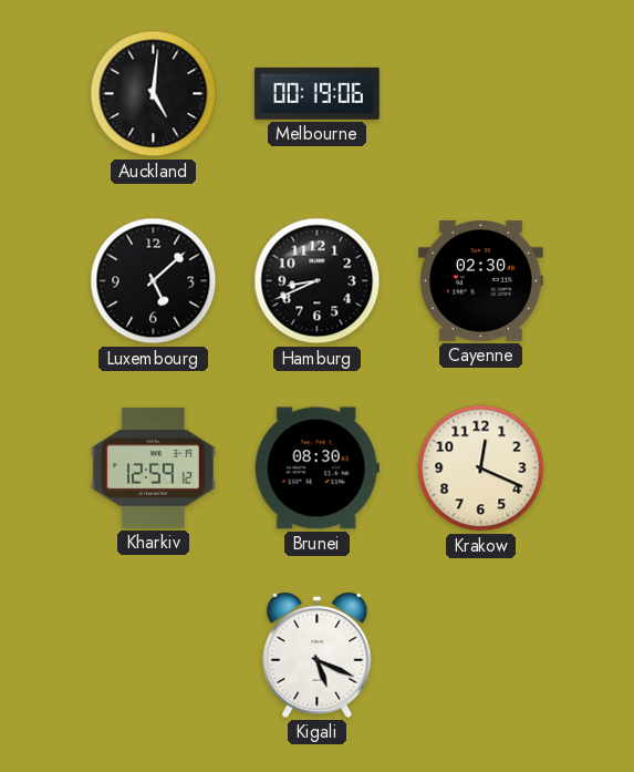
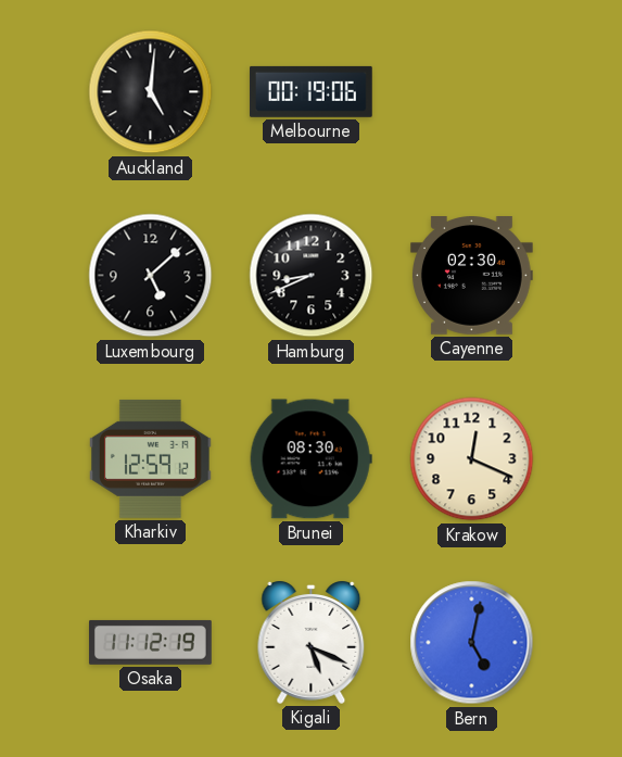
Osaka: none -> 11:12 (151, 642)
Bern: none -> 5:02 (472, 643)
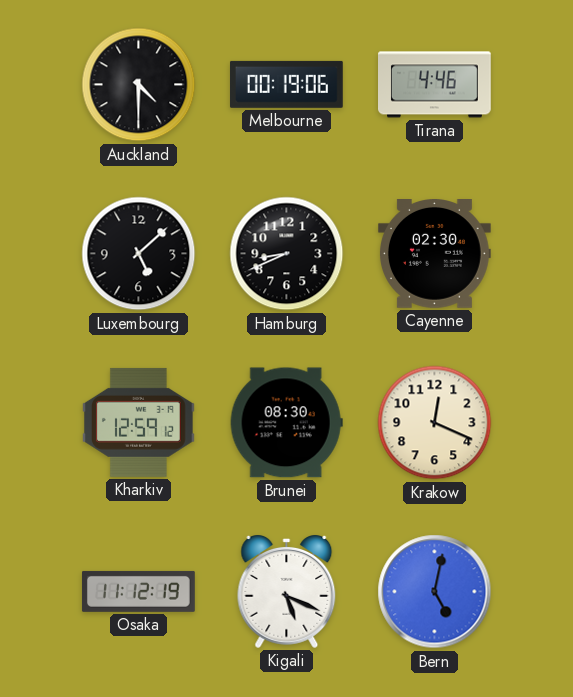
Auckland: 5:01 -> 4:30 (139, 85)
Tirana: none -> 4:46 (435, 85)
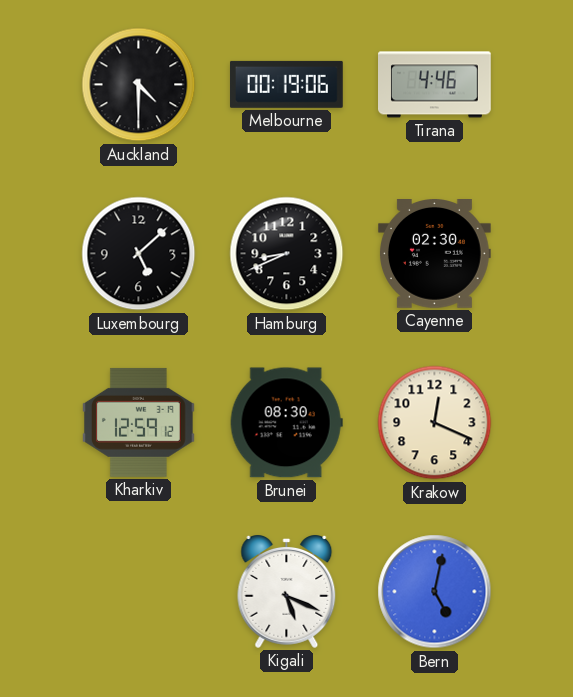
Osaka: 11:12 -> none (139, 591)
